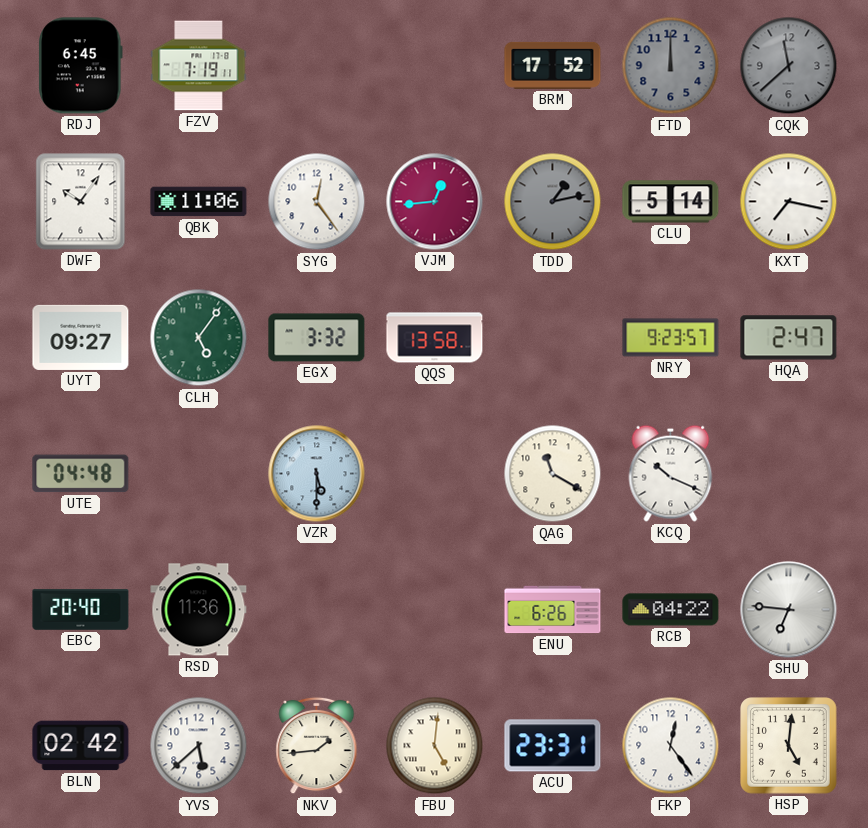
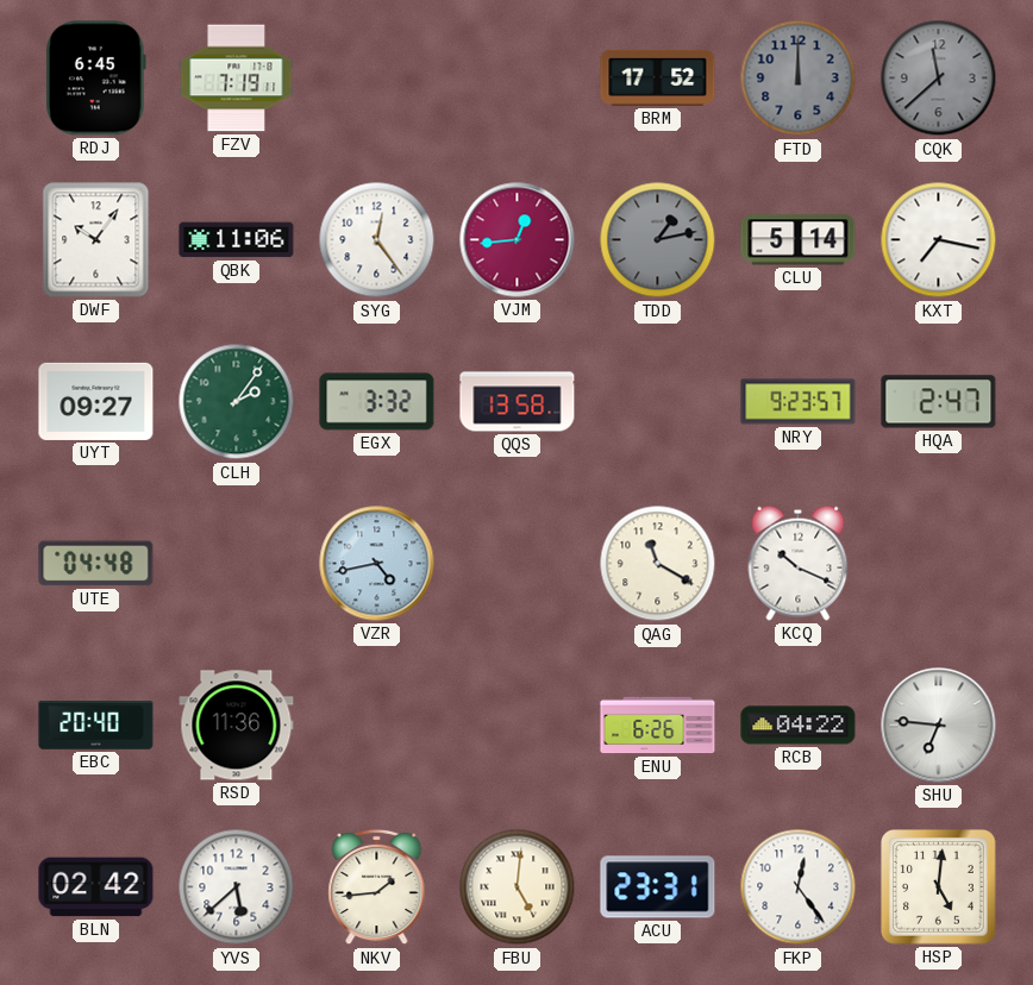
CLH: 5:06 -> 2:06 (237, 402)
VZR: 5:30 -> 4:43 (377, 564)
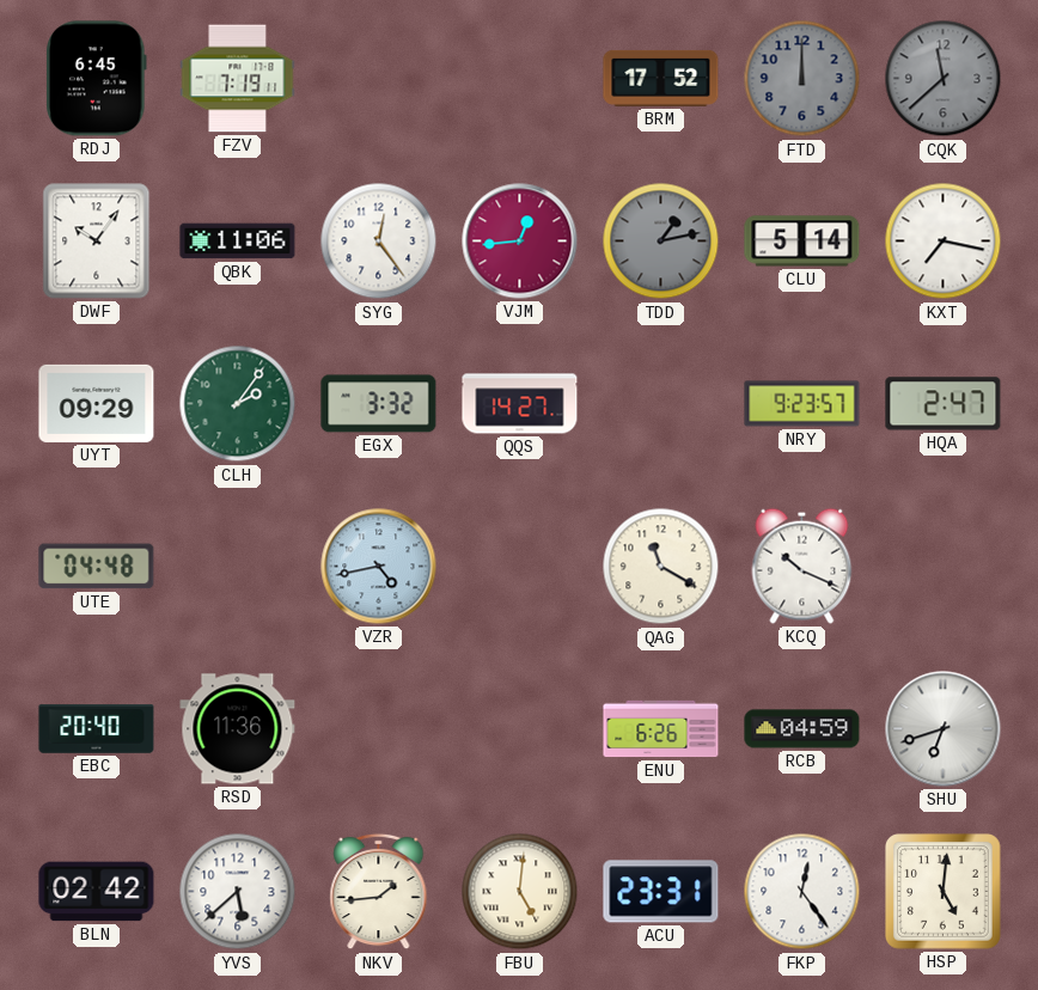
UYT: 09:27 -> 09:29 (97, 403)
QQS: 13:58 -> 14:27 (520, 404)
RCB: 04:22 -> 04:59 (802, 729)
SHU: 6:46 -> 6:42 (944, 729)
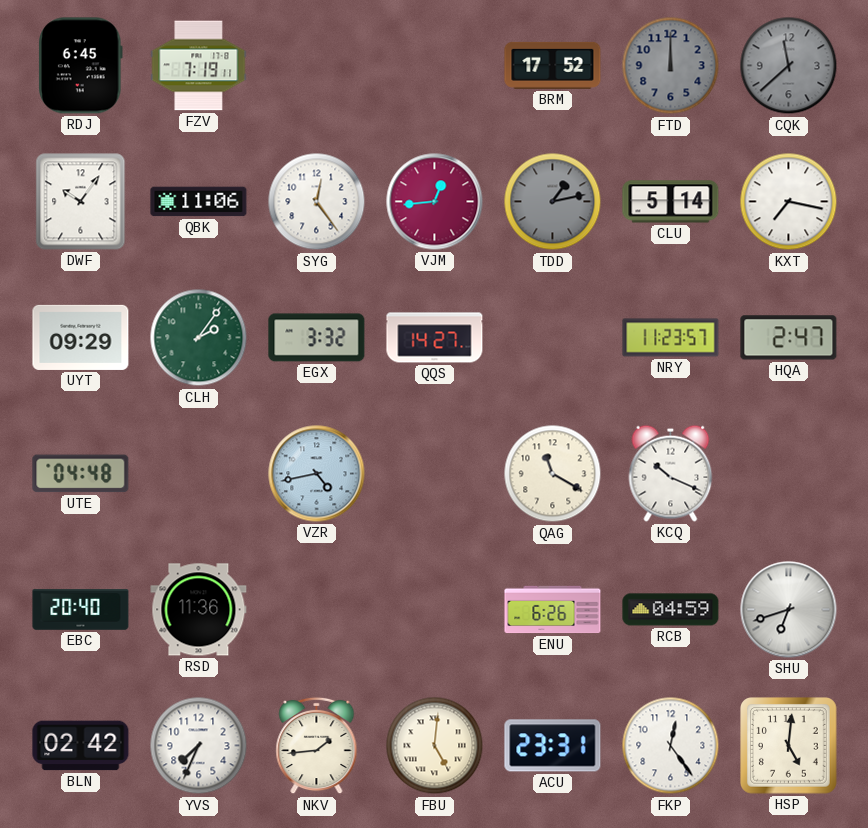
NRY: 9:23 -> 11:23 (671, 338)
YVS: 5:38 -> 7:34 (199, 746)
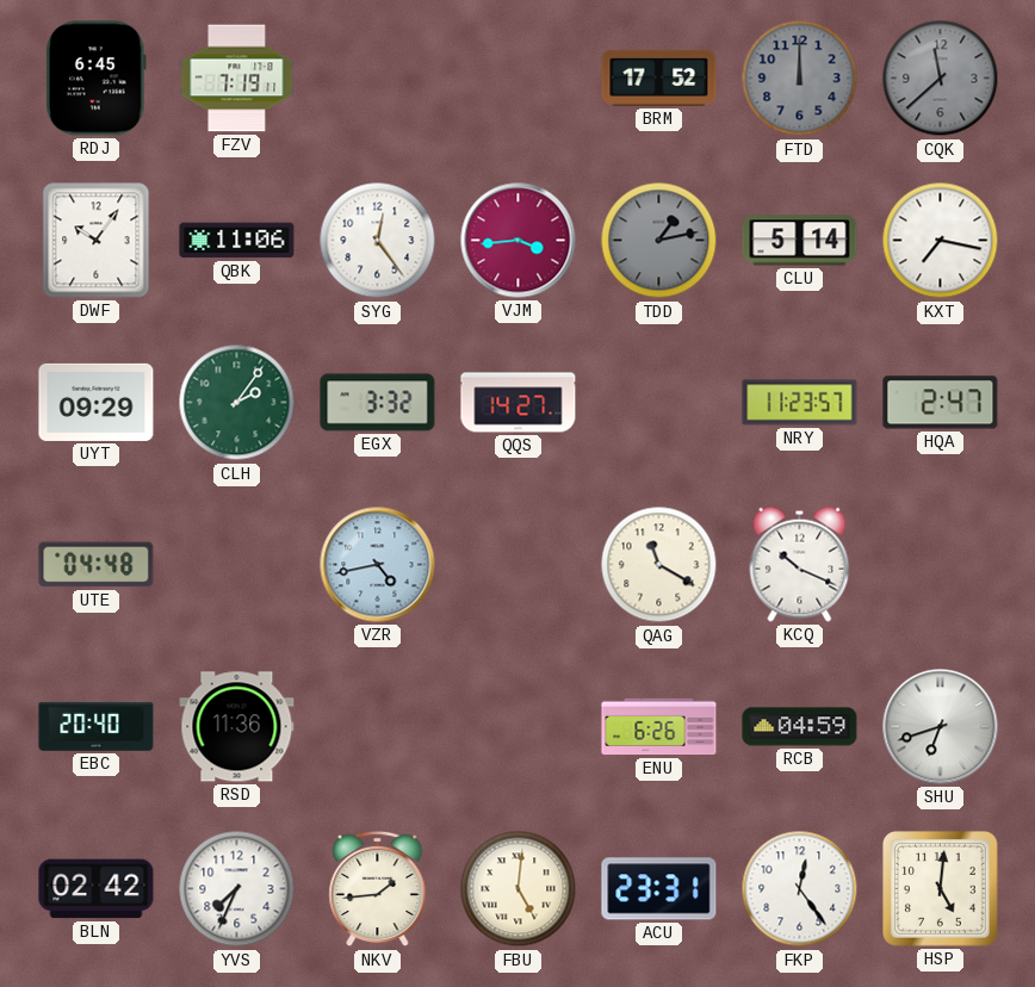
VJM: 12:44 -> 3:44 (519, 241)
